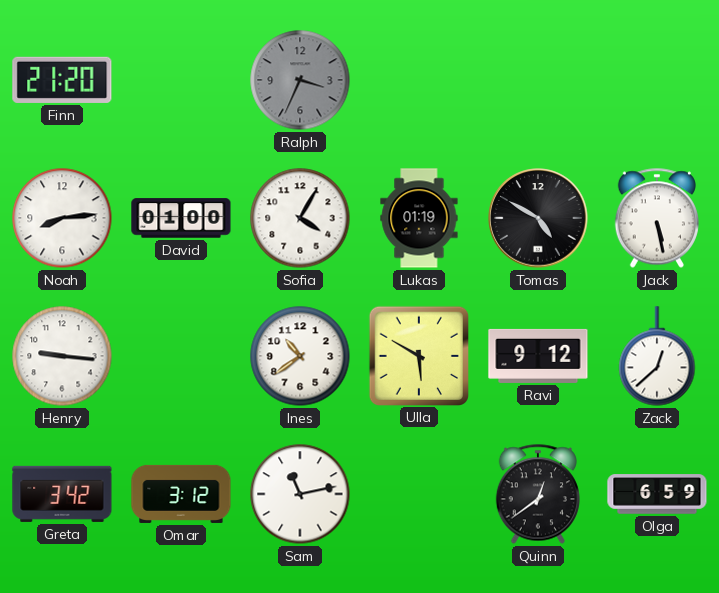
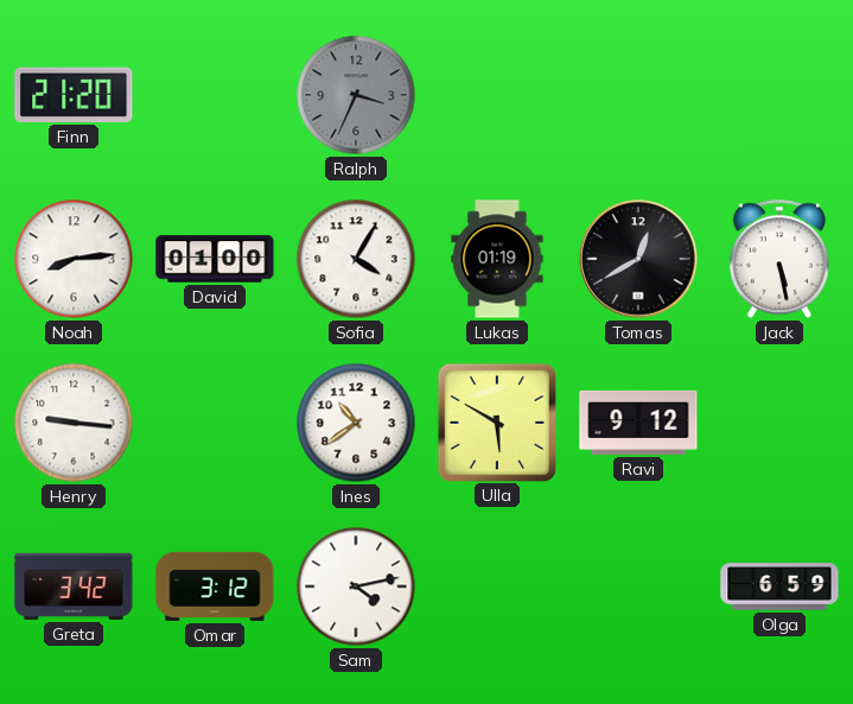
Tomas: 4:50 -> 12:40 (638, 259)
Zack: 12:38 -> none (657, 356)
Sam: 11:13 -> 4:13 (356, 586)
Quinn: 12:39 -> none (537, 494)
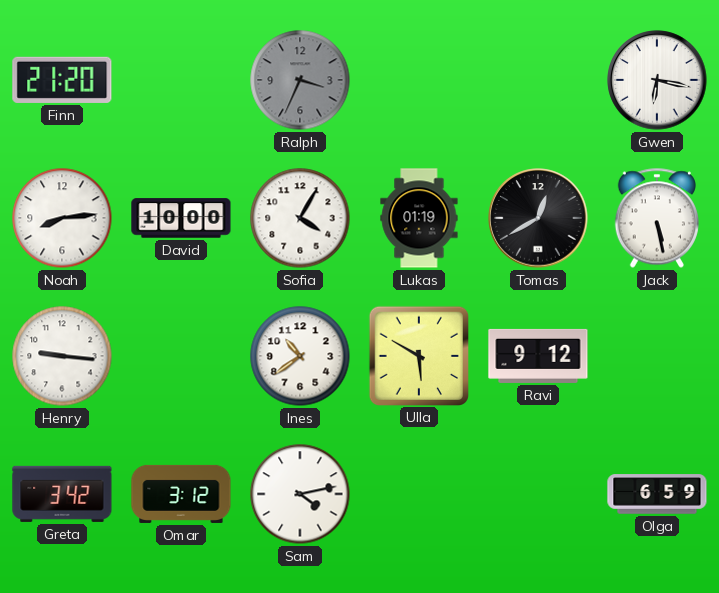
Gwen: none -> 6:17 (657, 80)
David: 01:00 -> 10:00 (181, 218)
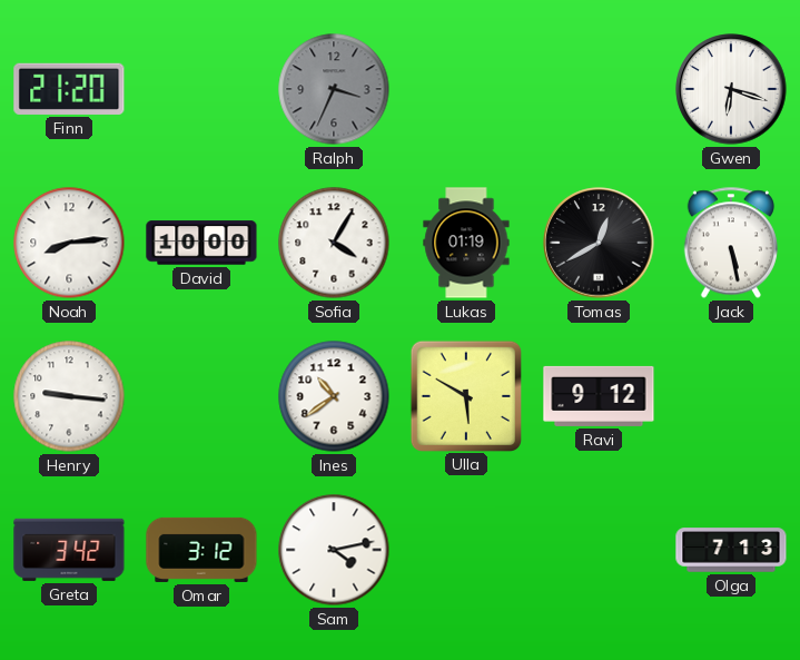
Gwen: 6:17 -> 6:18 (731, 89)
Olga: 6:59 -> 7:13 (731, 550)
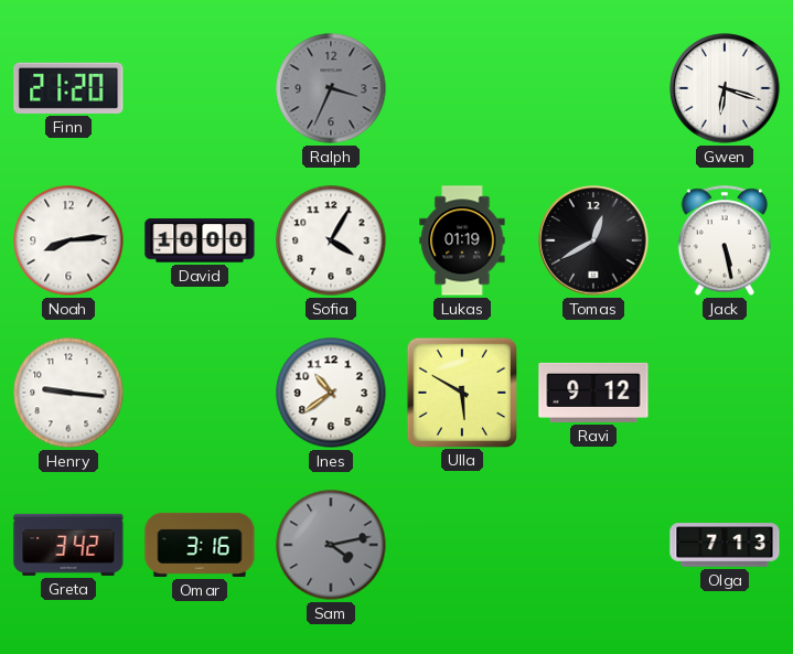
Omar: 3:12 -> 3:16 (200, 545)
Sam dial: white -> grey (331, 545)
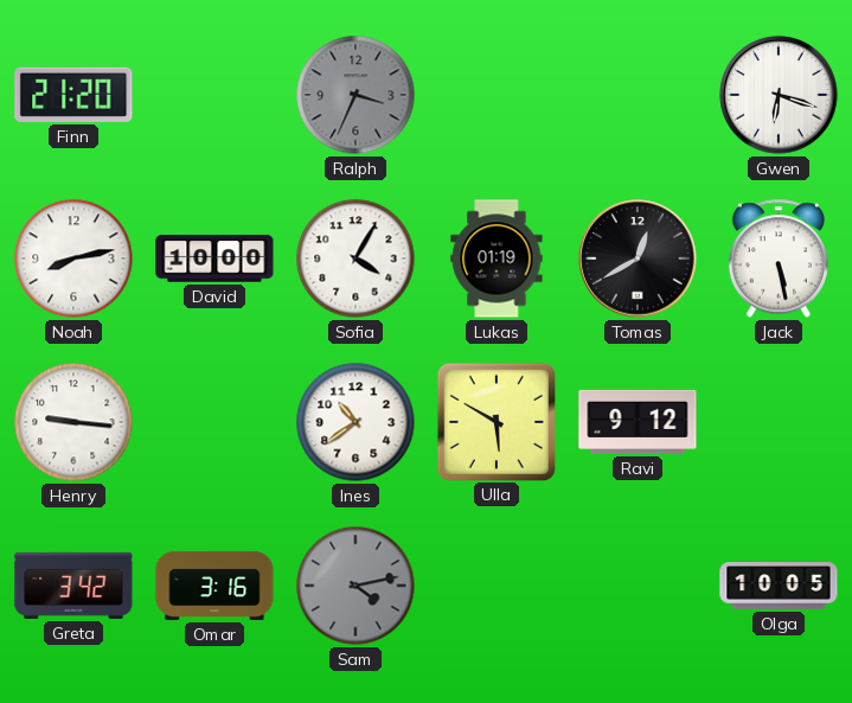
Noah: 8:14 -> 8:13 (73, 258)
Olga: 7:13 -> 10:05 (779, 586)
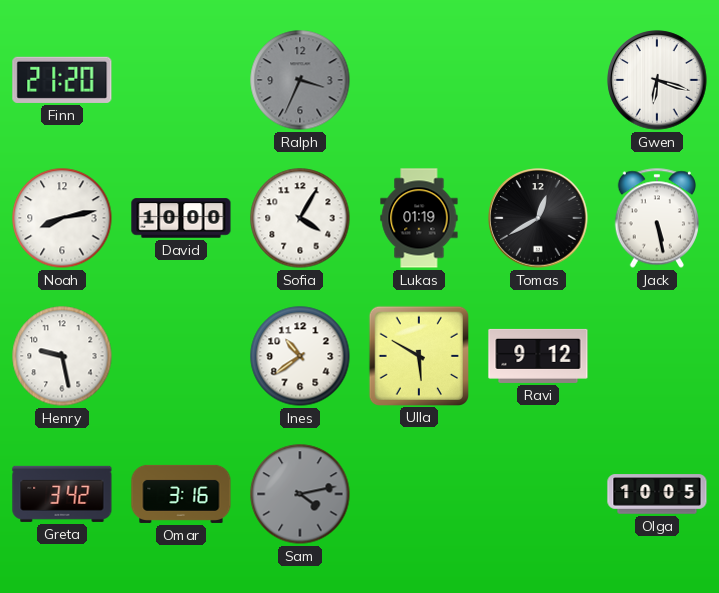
Henry: 9:16 -> 9:28 (62, 356)
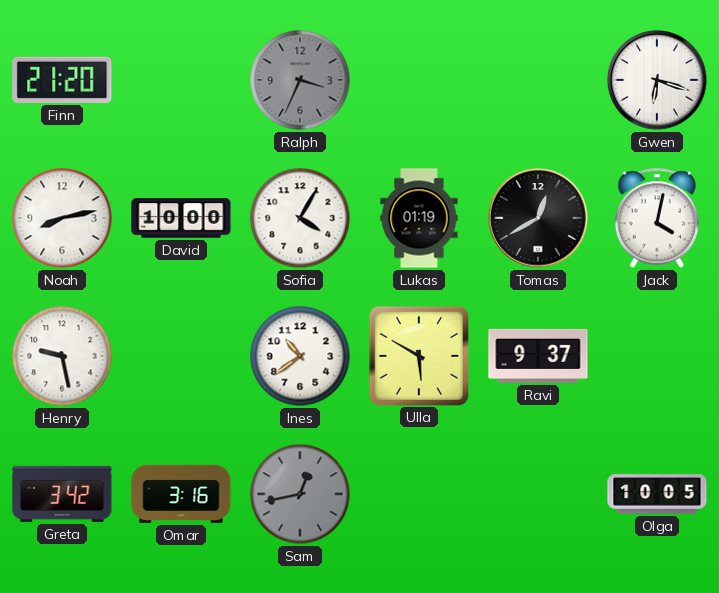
Jack: 5:28 -> 4:02 (656, 218)
Ravi: 9:12 -> 9:37 (538, 356)
Sam: 4:13 -> 12:43 (300, 494)
